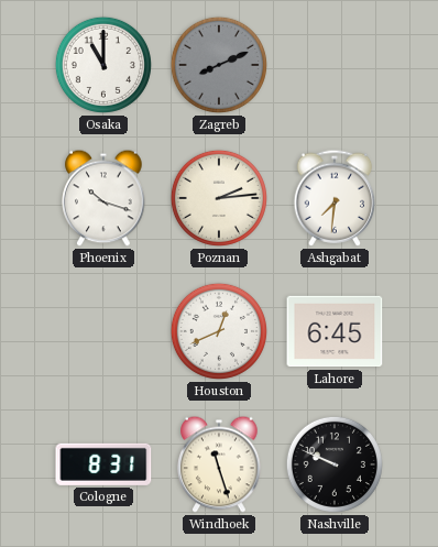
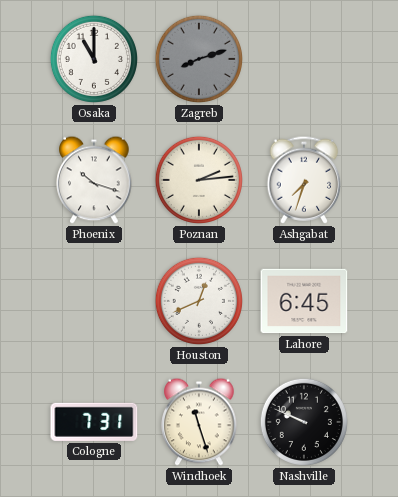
Zagreb: 8:11 -> 8:12 (199, 59)
Ashgabat: 7:31 -> 7:33 (304, 180)
Cologne: 8:31 -> 7:31 (94, 422)
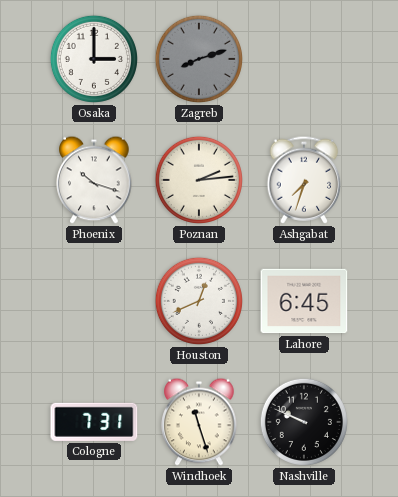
Osaka: 11:00 -> 3:00 (94, 59)
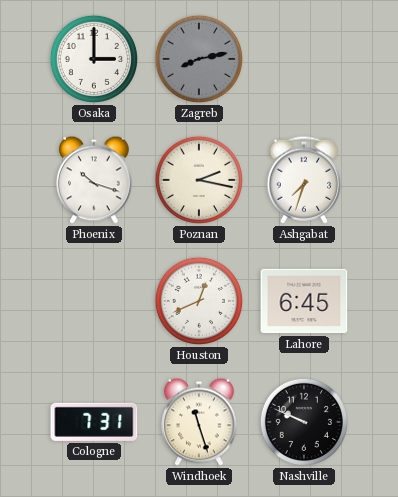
Zagreb: 8:12 -> 8:13 (199, 59)
Poznan: 2:14 -> 2:17 (199, 180)
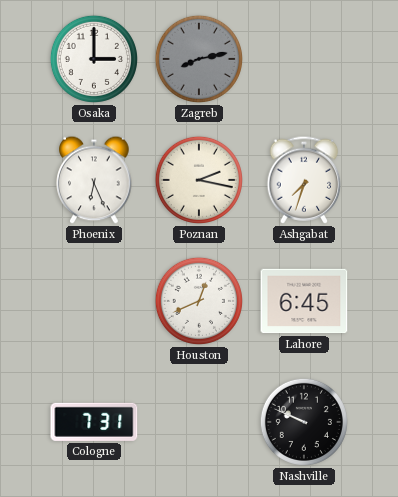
Phoenix: 10:18 -> 6:26 (94, 180)
Windhoek: 11:27 -> none (199, 422)
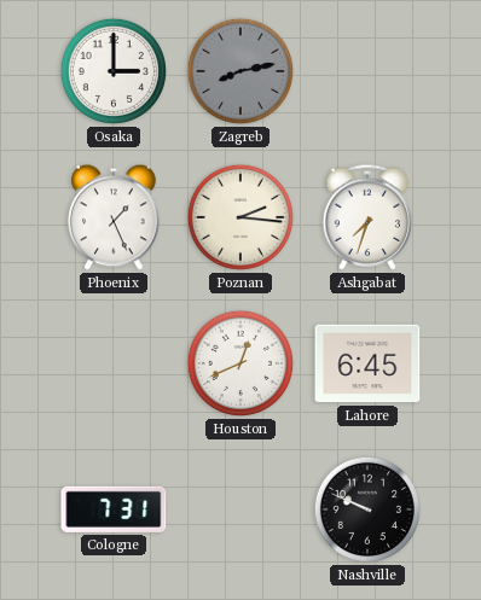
Phoenix: 6:26 -> 1:26 (114, 217)
Poznan: 2:17 -> 2:16 (240, 217)
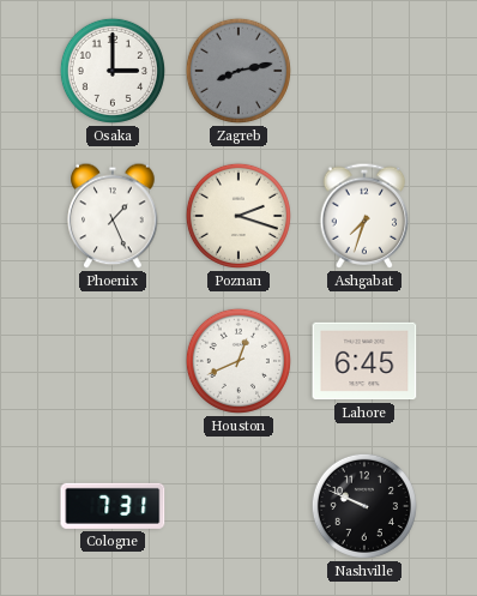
Poznan: 2:16 -> 2:18 (238, 216)
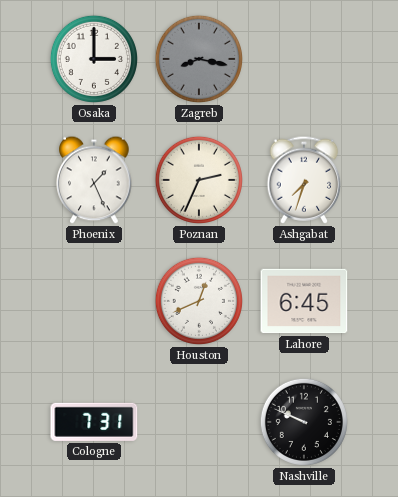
Zagreb: 8:13 -> 8:17 (199, 59)
Poznan: 2:18 -> 2:34 (199, 180)
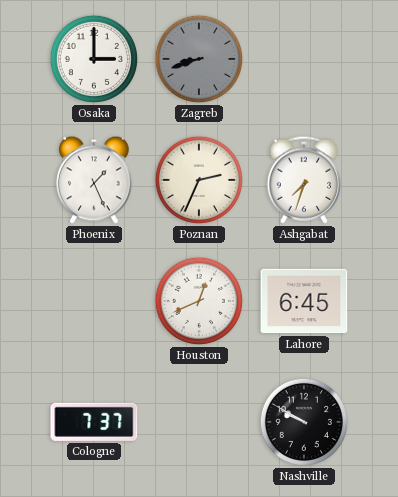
Zagreb: 8:17 -> 8:42 (199, 59)
Cologne: 7:31 -> 7:37 (94, 422)
Nashville: 9:49 -> 9:50 (304, 422)
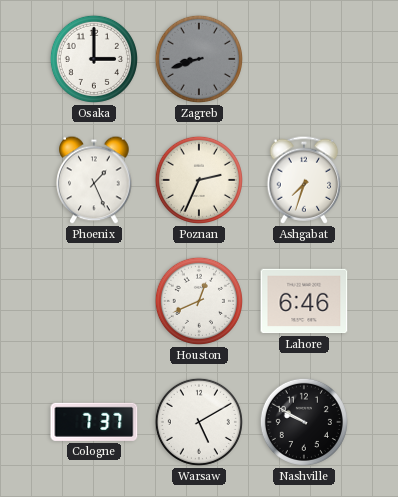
Lahore: 6:45 -> 6:46 (304, 301)
Warsaw: none -> 5:10 (199, 422)
